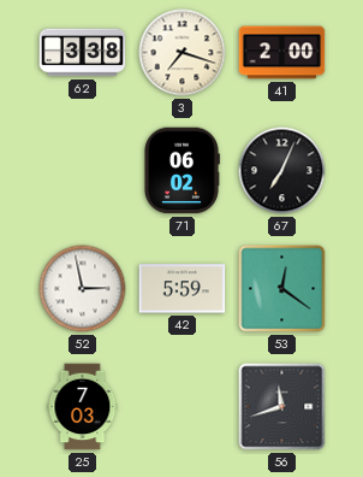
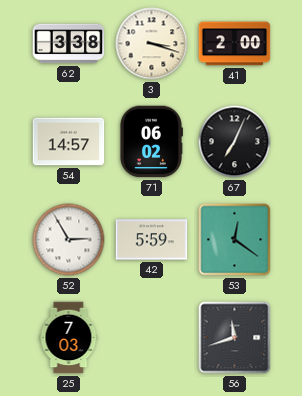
3: 7:18 -> 3:18 (152, 44)
54: none -> 14:57 (69, 142)
52: 2:58 -> 2:55 (69, 240)
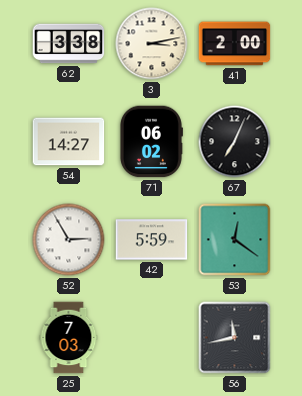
3: 3:18 -> 3:13 (152, 44)
54: 14:57 -> 14:27 (69, 142)
56: 11:42 -> 11:43 (235, 338)
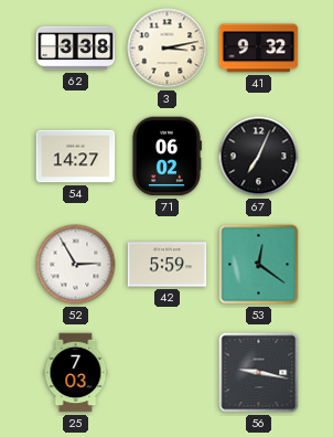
41: 2:00 -> 9:32 (259, 49)
56: 11:43 -> 9:17 (259, 373)
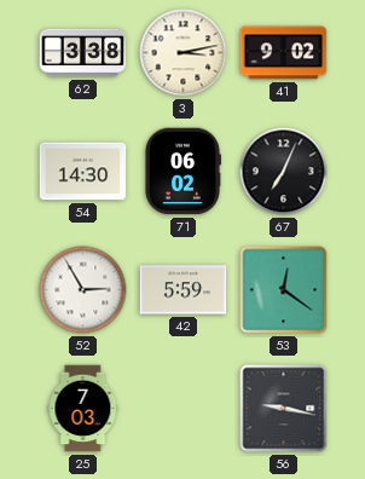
41: 9:32 -> 9:02 (284, 53)
54: 14:27 -> 14:30 (83, 172)
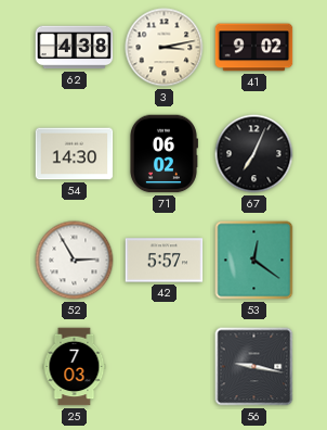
62: 3:38 -> 4:38 (75, 48)
42: 5:59 -> 5:57 (165, 261)
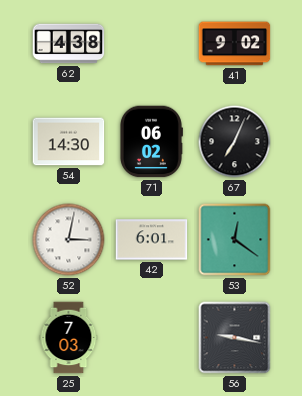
3: 3:13 -> none (165, 48)
52: 2:55 -> 3:02 (69, 240)
42: 5:57 -> 6:01 (152, 240)
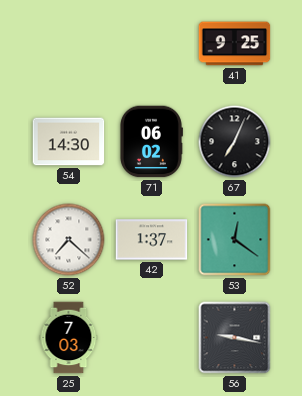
62: 4:38 -> none (69, 44)
41: 9:02 -> 9:25 (235, 44)
52: 3:02 -> 7:22 (69, 240)
42: 6:01 -> 1:37 (152, 240)
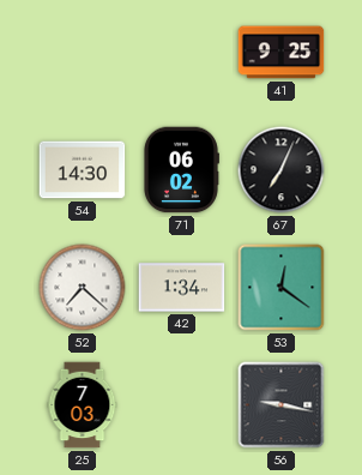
42: 1:37 -> 1:34 (182, 288)
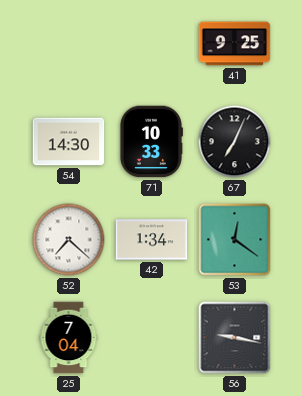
71: 06:02 -> 10:33 (151, 142)
25: 7:03 -> 7:04 (69, 338)
